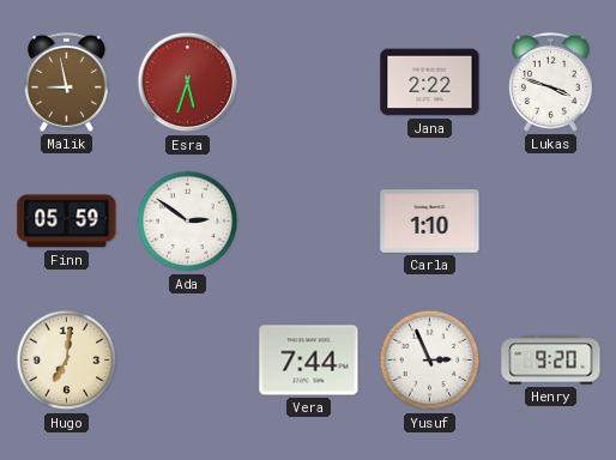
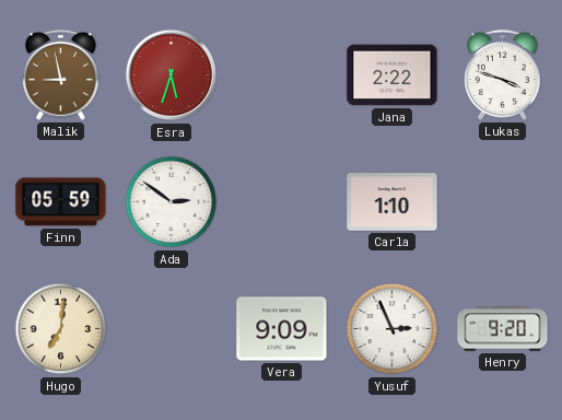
Vera: 7:44 -> 9:09 (282, 329)
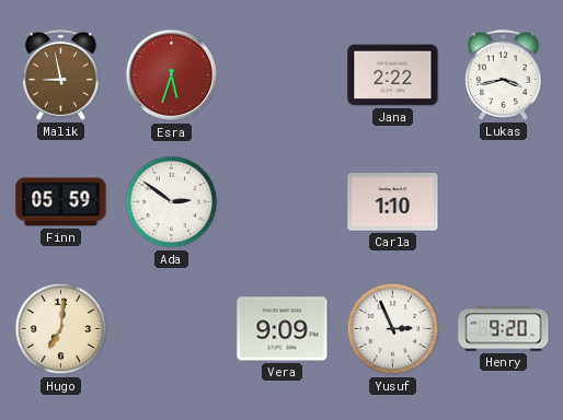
Lukas: 3:48 -> 3:43 (503, 74)
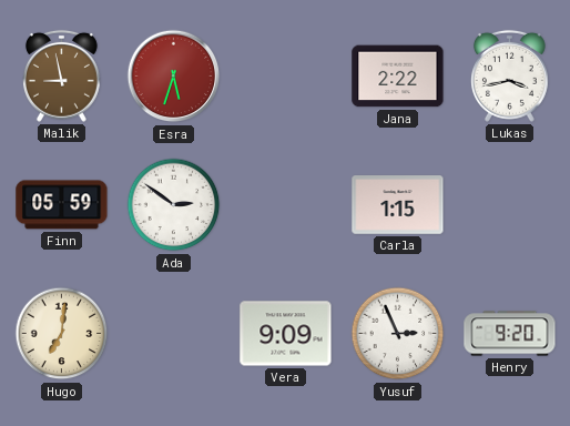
Carla: 1:10 -> 1:15 (398, 205)
